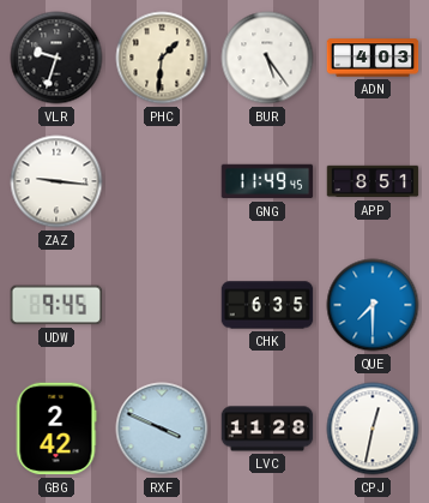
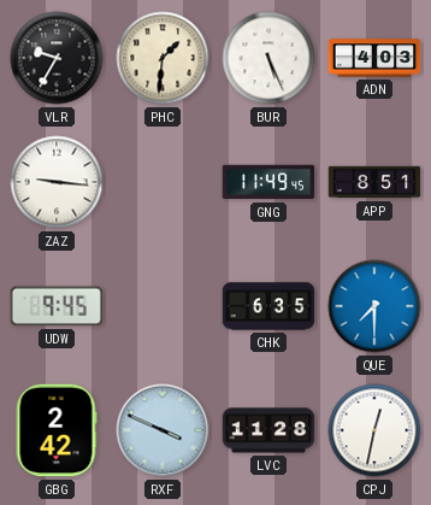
VLR: 9:33 -> 9:35 (57, 58)
BUR: 5:24 -> 5:26 (268, 58)
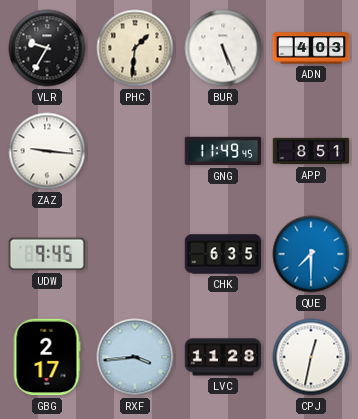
GBG: 2:42 -> 2:17 (47, 357)
RXF: 3:49 -> 3:44 (135, 357)
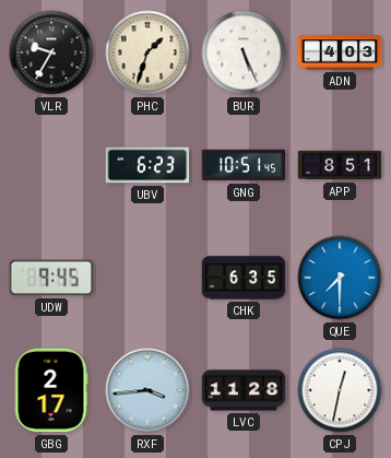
PHC: 1:31 -> 1:33 (147, 52)
ZAZ: 9:16 -> none (47, 151)
UBV: none -> 6:23 (147, 165)
GNG: 11:49 -> 10:51 (244, 165)
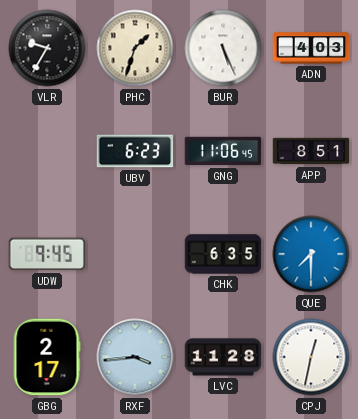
GNG: 10:51 -> 11:06 (223, 151)
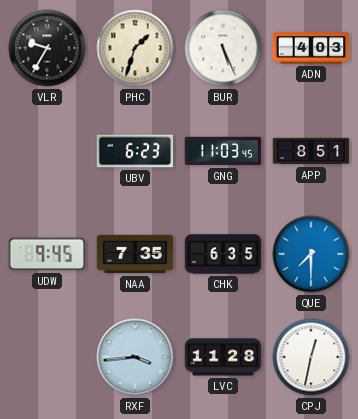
GNG: 11:06 -> 11:03 (223, 151)
NAA: none -> 7:35 (135, 254)
GBG: 2:17 -> none (47, 357)
